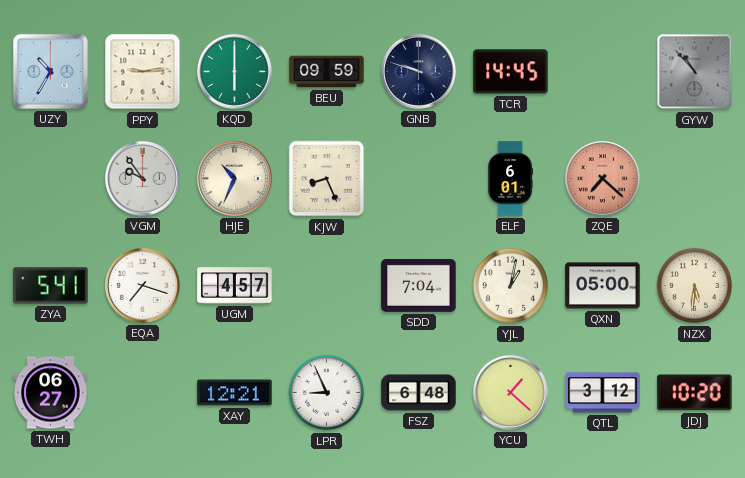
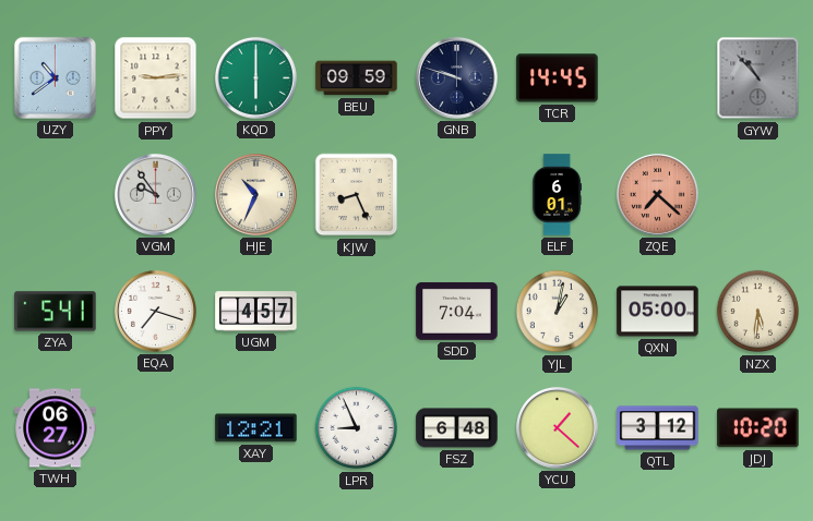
UZY: 10:35 -> 10:39 (55, 77)
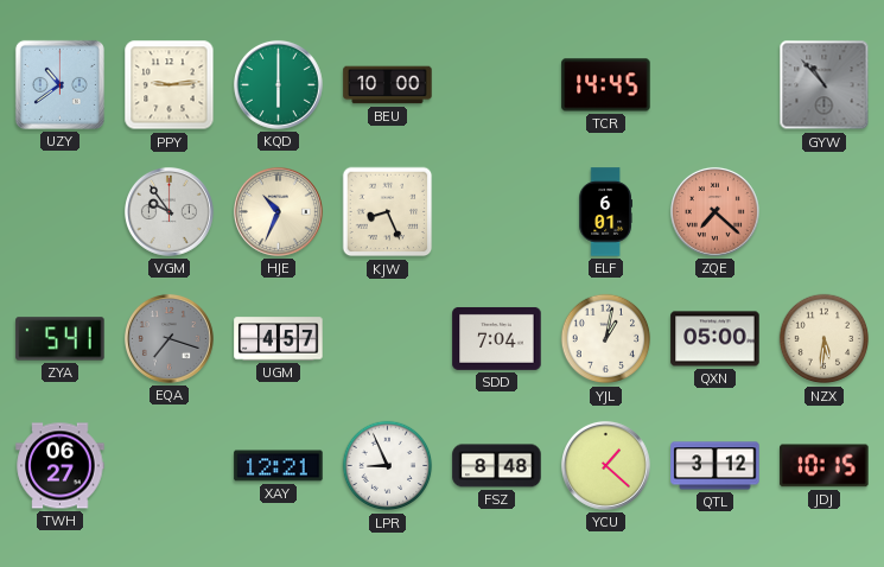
BEU: 09:59 -> 10:00 (388, 85)
GNB: 9:48 -> none (456, 77)
EQA dial: white -> grey (168, 338)
FSZ: 6:48 -> 8:48 (497, 466)
JDJ: 10:20 -> 10:15 (825, 466)
